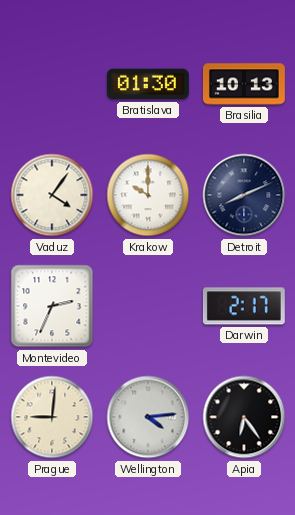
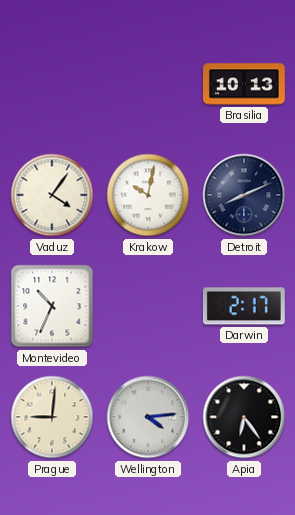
Bratislava: 01:30 -> none (148, 84)
Krakow: 10:00 -> 10:02 (148, 195)
Montevideo: 2:34 -> 10:34 (52, 306)
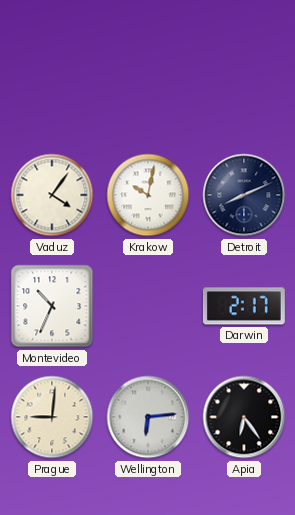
Brasilia: 10:13 -> none (244, 84)
Wellington: 4:14 -> 6:14 (148, 417)
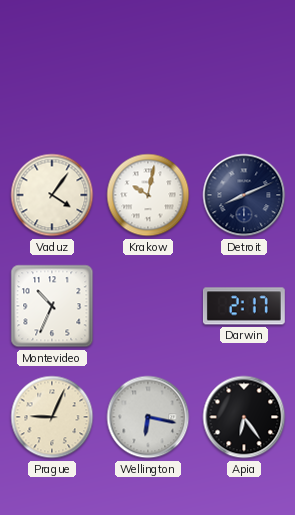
Prague: 9:01 -> 9:04 (52, 417)
Wellington: 6:14 -> 6:17 (148, 417)
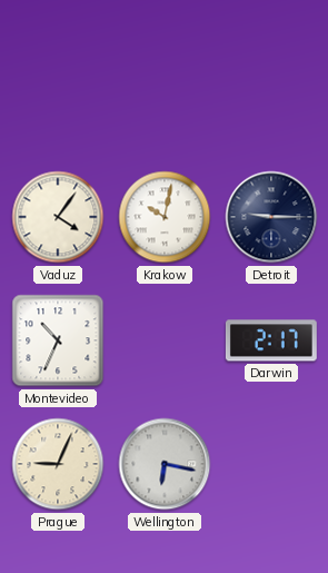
Detroit: 8:11 -> 9:15 (271, 217)
Apia: 6:24 -> none (244, 417)
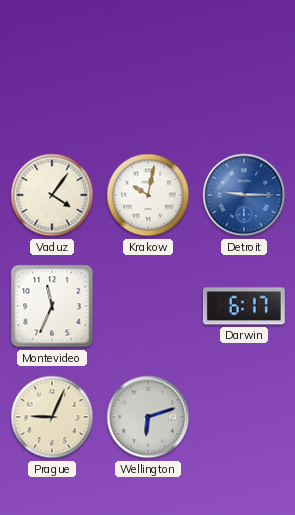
Detroit dial: navy -> blue (244, 195)
Montevideo: 10:34 -> 11:34 (52, 306)
Darwin: 2:17 -> 6:17 (244, 306)
Wellington: 6:17 -> 6:12 (148, 417)
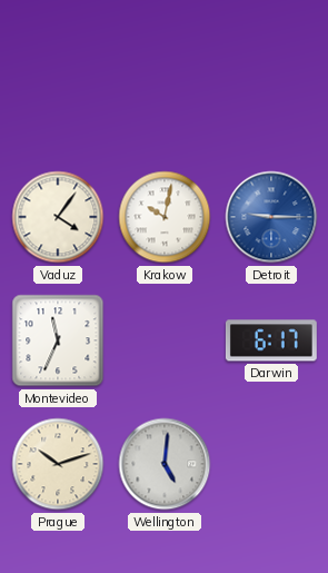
Prague: 9:04 -> 10:12 (58, 464)
Wellington: 6:12 -> 5:01 (165, 464)
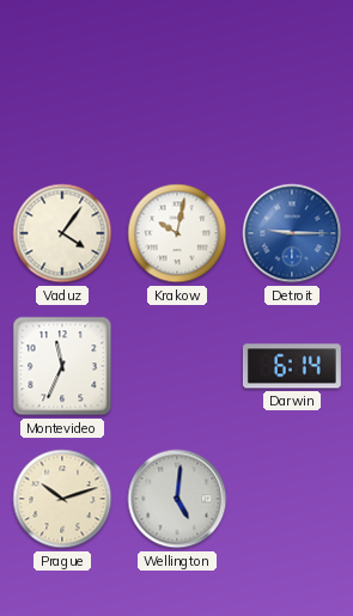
Darwin: 6:17 -> 6:14 (292, 366)
